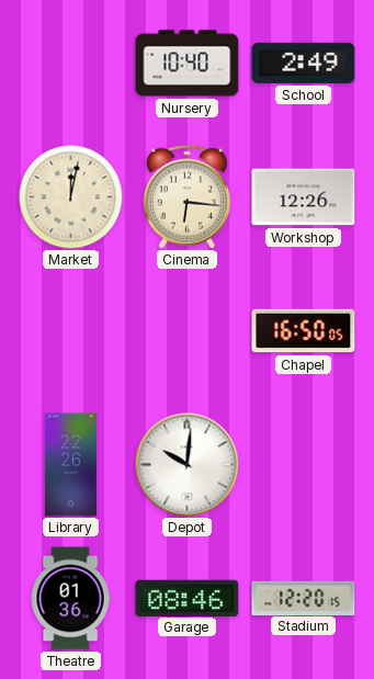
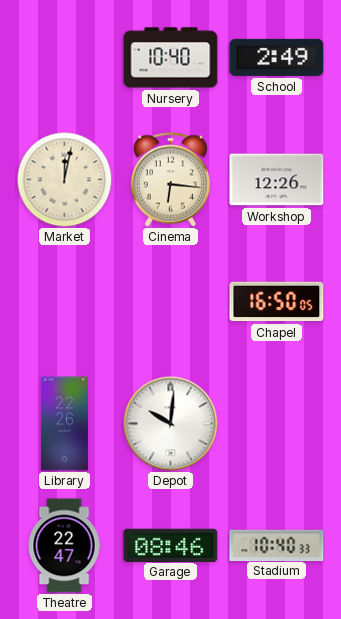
Theatre: 01:36 -> 22:47 (64, 546)
Stadium: 12:20 -> 10:40 (277, 545)
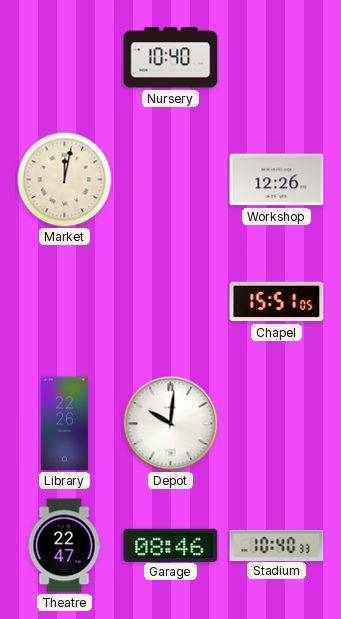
School: 2:49 -> none (277, 57)
Cinema: 6:16 -> none (171, 180)
Chapel: 16:50 -> 15:51 (277, 302)
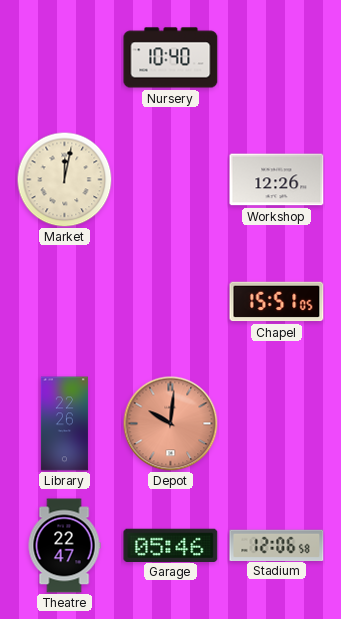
Depot dial: white -> salmon (170, 423)
Garage: 08:46 -> 05:46 (171, 545)
Stadium: 10:40 -> 12:06 (277, 545)
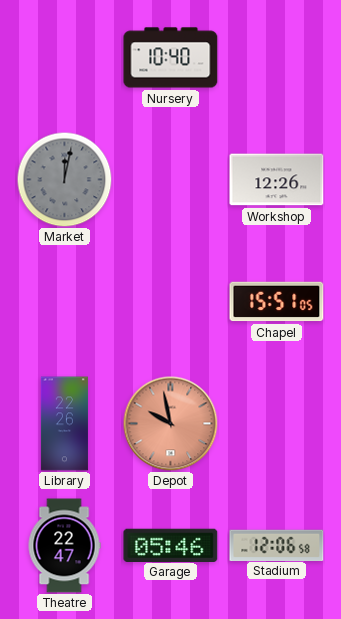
Market dial: cream -> grey (64, 179)
Depot: 10:01 -> 9:58 (170, 423)
